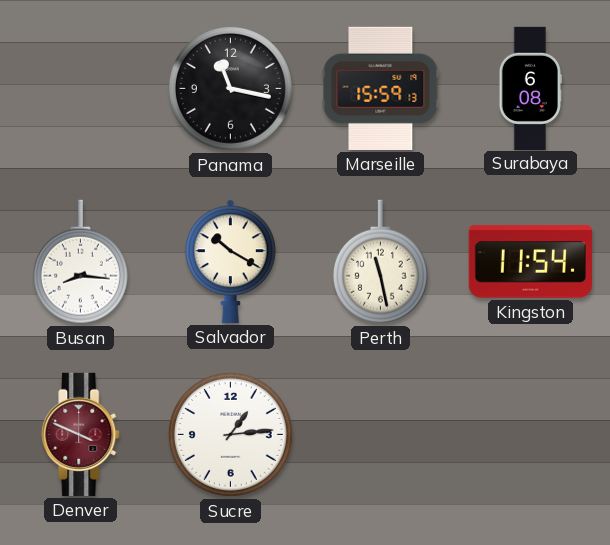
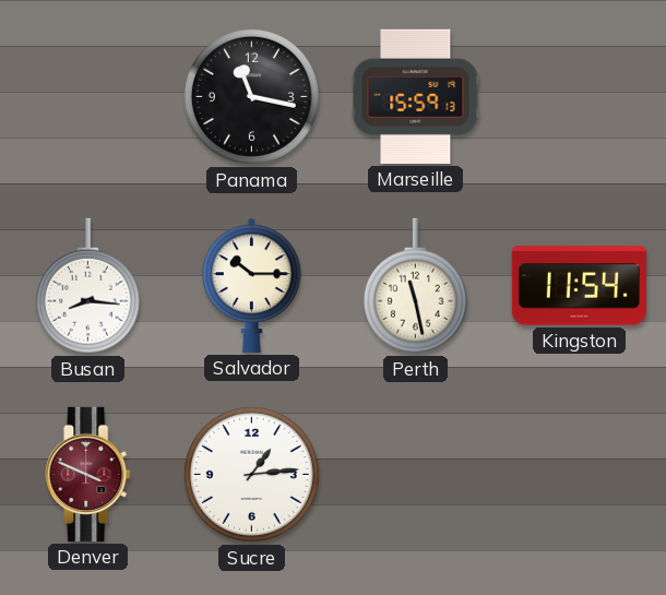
Surabaya: 6:08 -> none (530, 88)
Salvador: 10:20 -> 10:15 (252, 285)
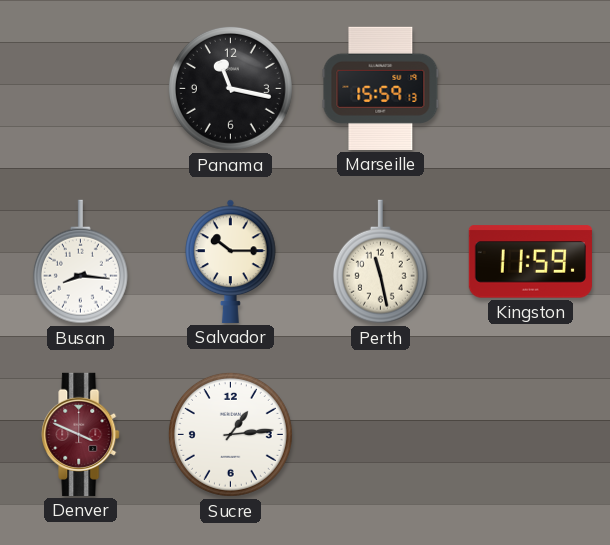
Kingston: 11:54 -> 11:59 (530, 262)
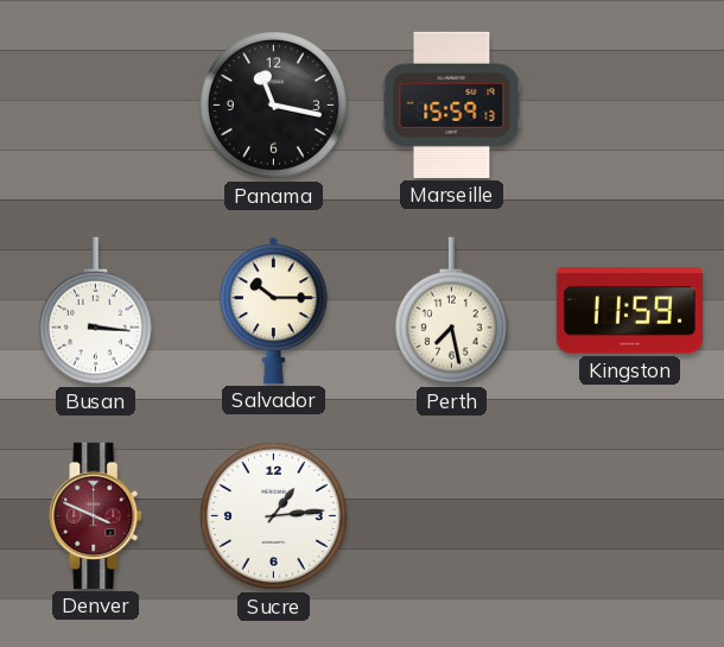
Busan: 8:16 -> 3:16 (95, 311)
Perth: 11:28 -> 7:28 (451, 311)
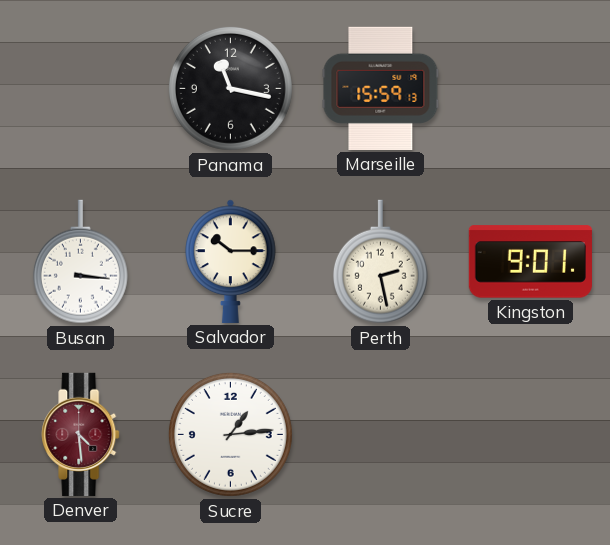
Perth: 7:28 -> 2:28 (380, 262)
Kingston: 11:59 -> 9:01 (530, 262)
Denver: 3:49 -> 4:29 (81, 434)
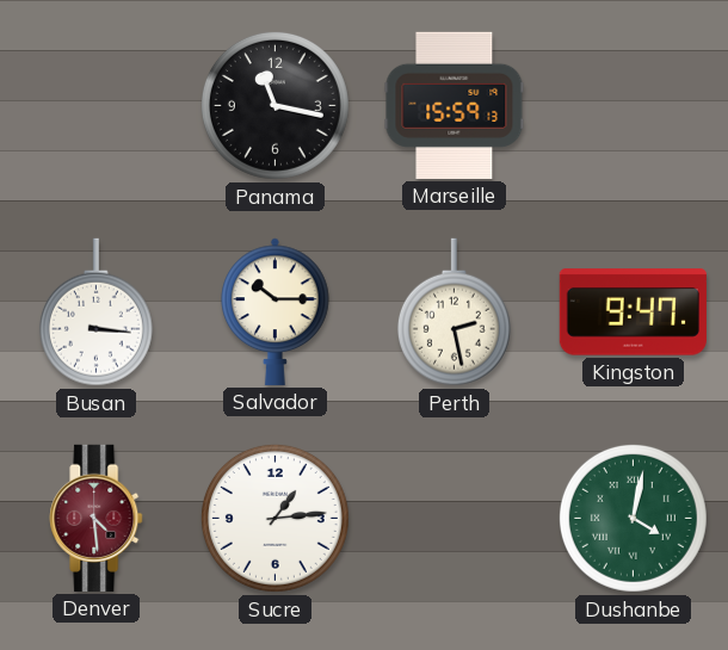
Kingston: 9:01 -> 9:47 (633, 312)
Dushanbe: none -> 4:02 (633, 518)
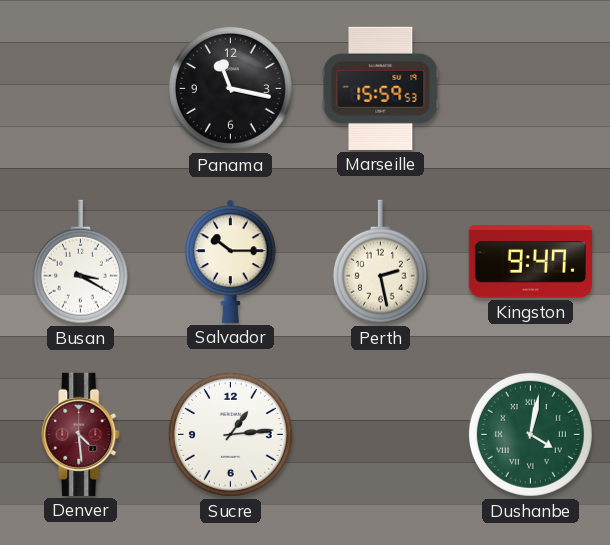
Marseille: 15:59:13 -> 15:59:53 (381, 88)
Busan: 3:16 -> 3:20 (80, 262)
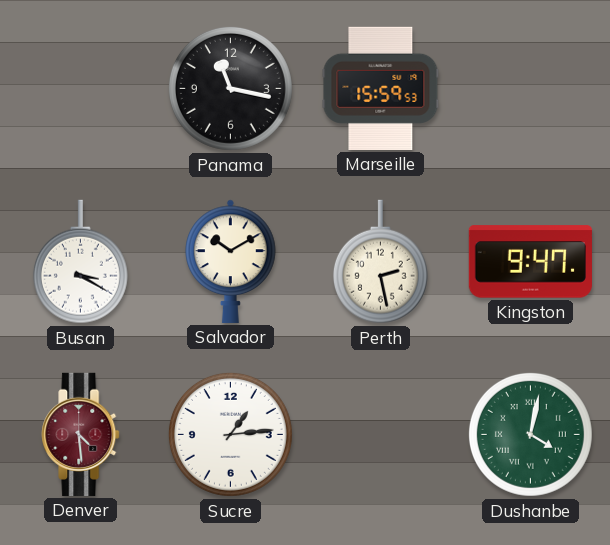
Salvador: 10:15 -> 10:10 (231, 261)
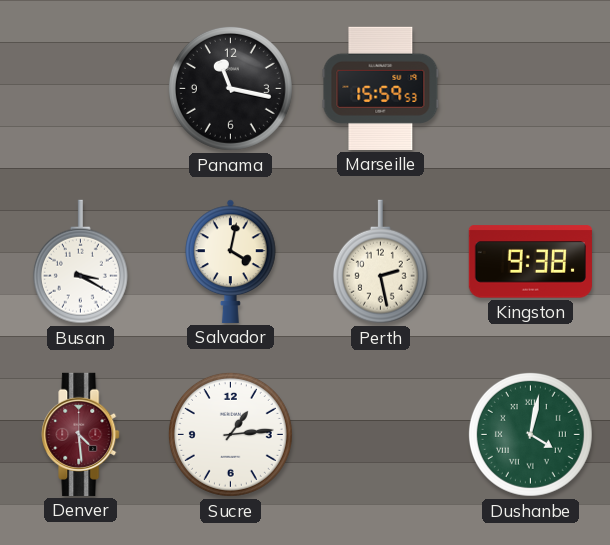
Salvador: 10:10 -> 4:02 (231, 261)
Kingston: 9:47 -> 9:38 (530, 262)
